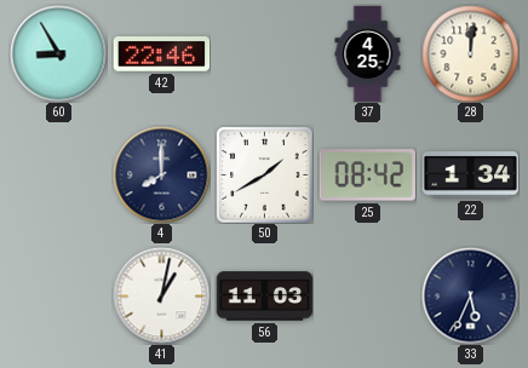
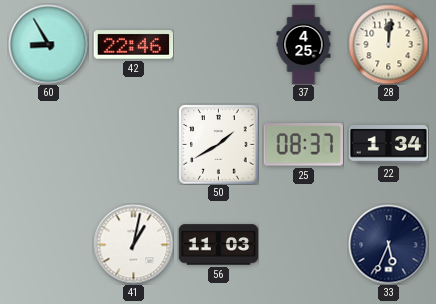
4: 8:00 -> none (161, 174)
25: 08:42 -> 08:37 (303, 145)
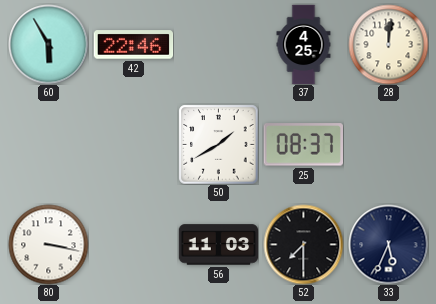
60: 8:55 -> 5:55 (48, 44)
22: 1:34 -> none (388, 145)
80: none -> 3:17 (48, 244)
41: 1:02 -> none (133, 244)
52: none -> 7:30 (303, 244)
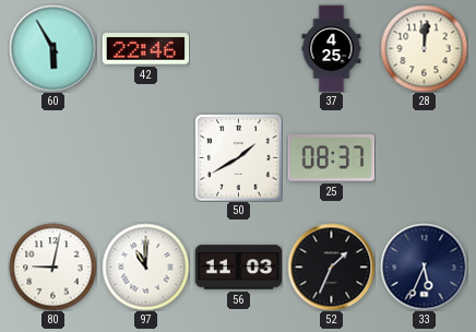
80: 3:17 -> 9:02 (52, 266)
97: none -> 11:00 (145, 266)
52: 7:30 -> 1:34 (331, 266)
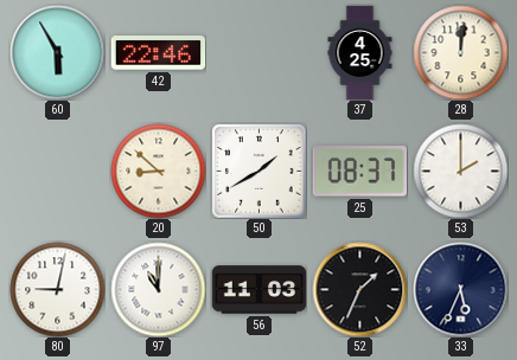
20: none -> 8:52 (158, 171)
53: none -> 2:00 (460, 171)
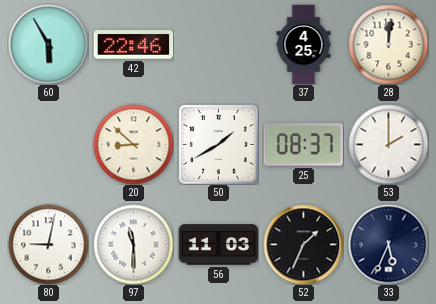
97: 11:00 -> 11:30 (133, 244)
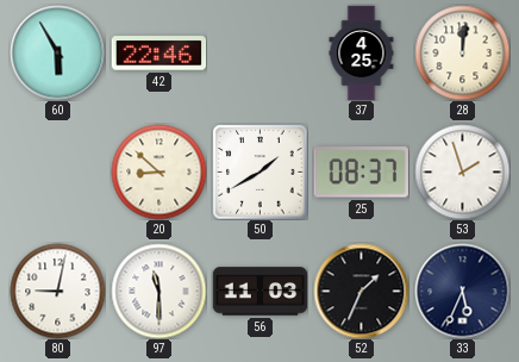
53: 2:00 -> 1:57 (462, 171)
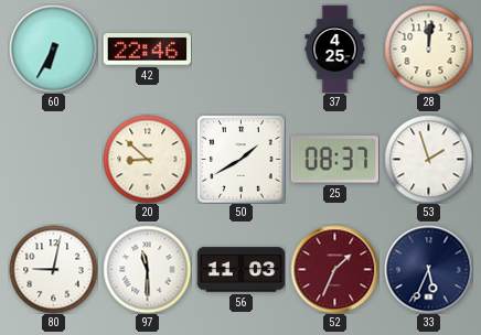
60: 5:55 -> 6:35 (53, 48)
52 dial: black -> burgundy (334, 269)
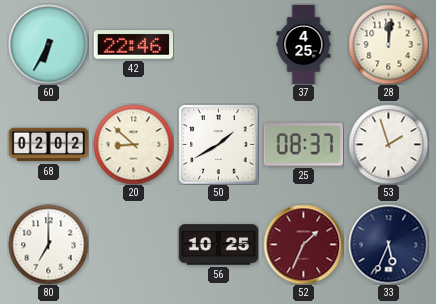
68: none -> 02:02 (48, 145)
80: 9:02 -> 7:00 (48, 244)
97: 11:30 -> none (147, 269)
56: 11:03 -> 10:25 (218, 245)
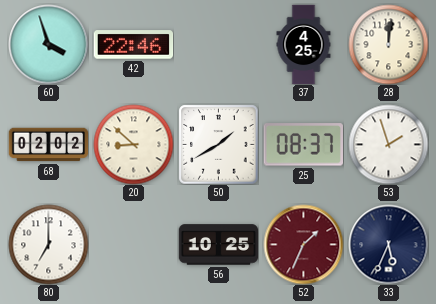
60: 6:35 -> 3:57 (48, 44)
